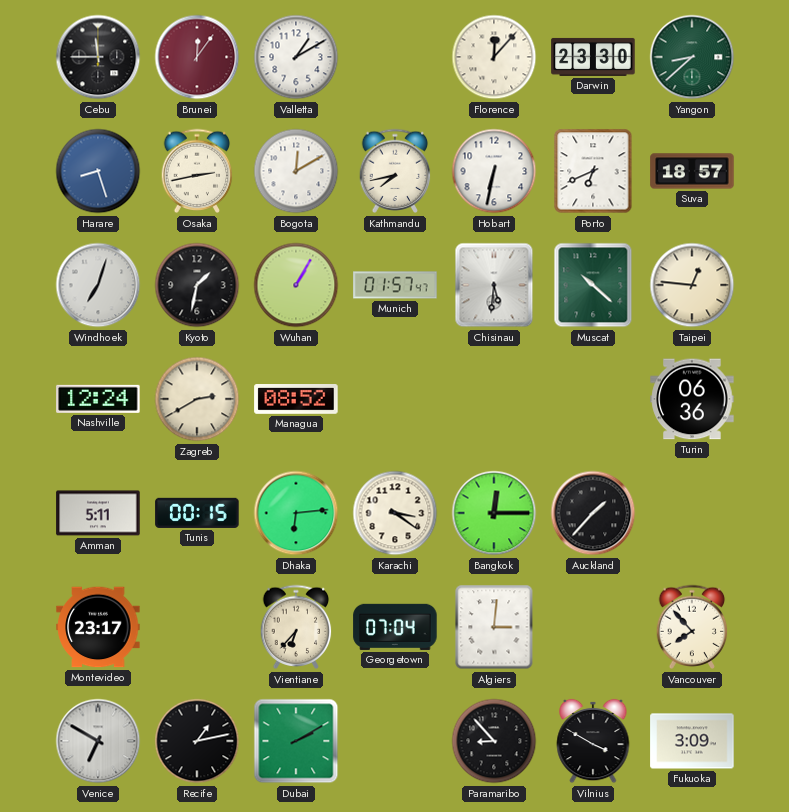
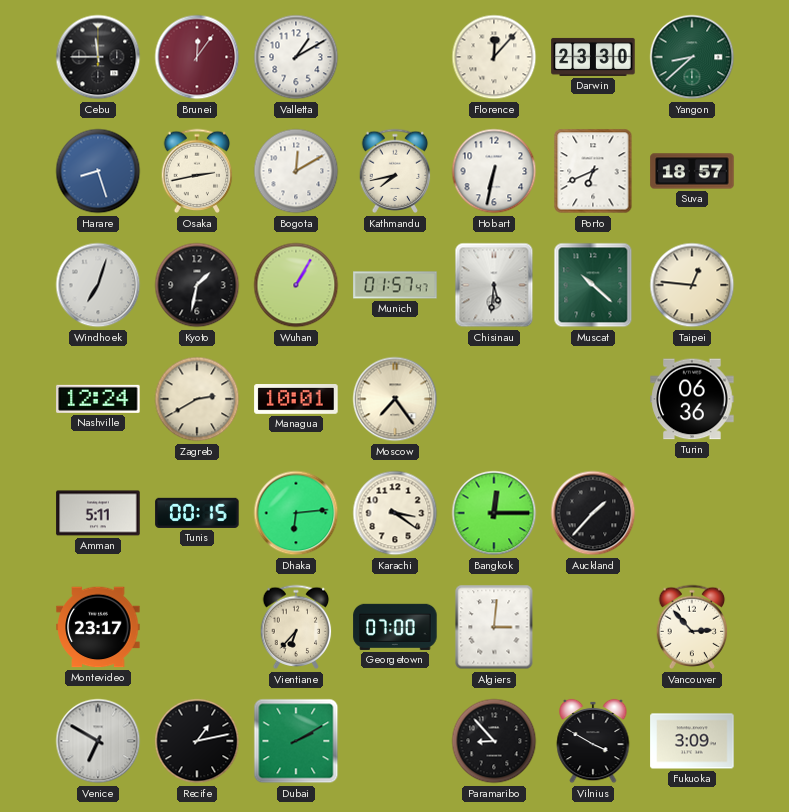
Managua: 08:52 -> 10:01 (296, 400)
Moscow: none -> 7:24 (395, 399)
Georgetown: 07:04 -> 07:00 (395, 627)
Vancouver: 7:53 -> 2:53 (692, 627)
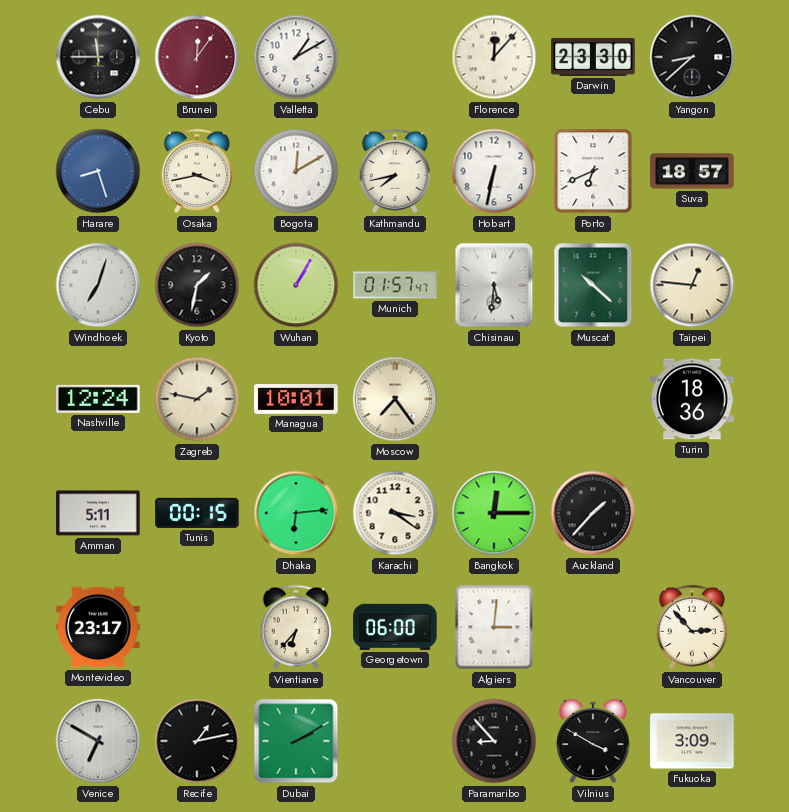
Yangon dial: green -> black (692, 57)
Osaka: 2:43 -> 3:43 (197, 171)
Zagreb: 2:40 -> 1:47 (197, 399)
Turin: 06:36 -> 18:36 (692, 399)
Georgetown: 07:00 -> 06:00 (395, 627)
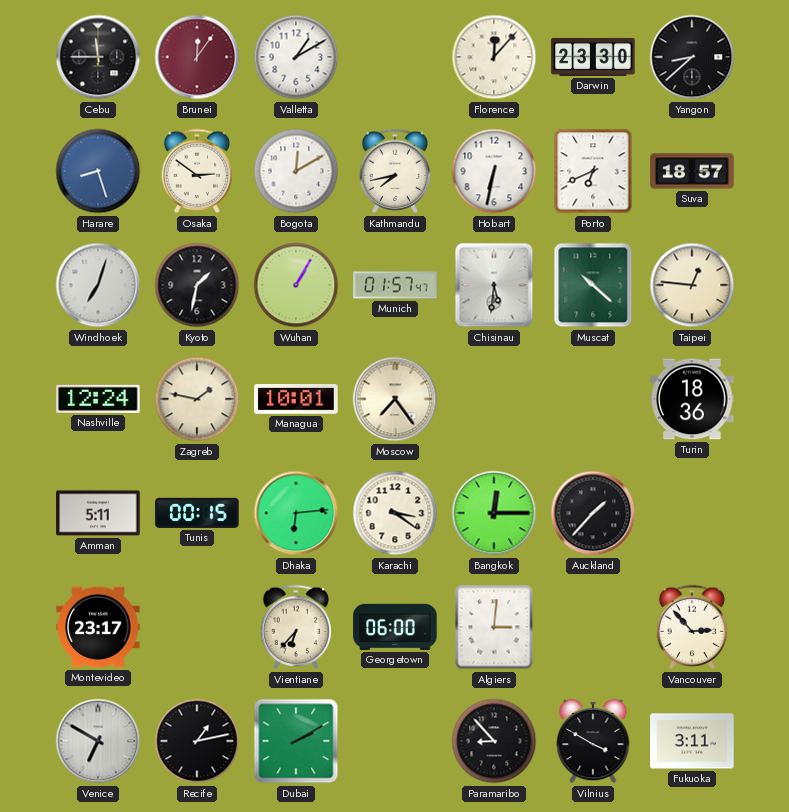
Osaka: 3:43 -> 2:51 (197, 171)
Fukuoka: 3:09 -> 3:11 (692, 741)
